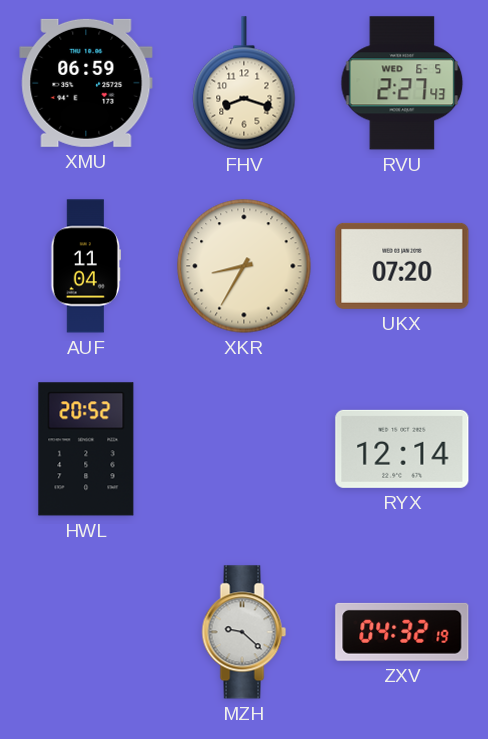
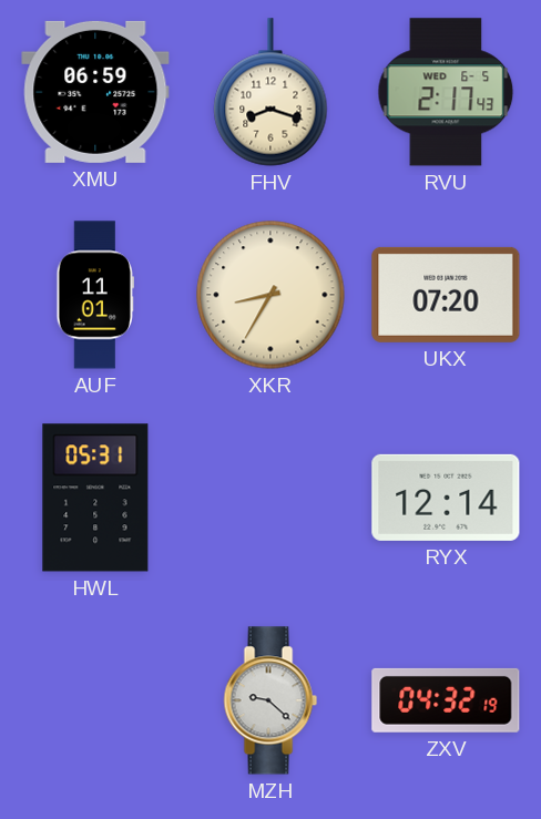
RVU: 2:27 -> 2:17 (446, 92)
AUF: 11:04 -> 11:01 (94, 295)
HWL: 20:52 -> 05:31 (95, 498)
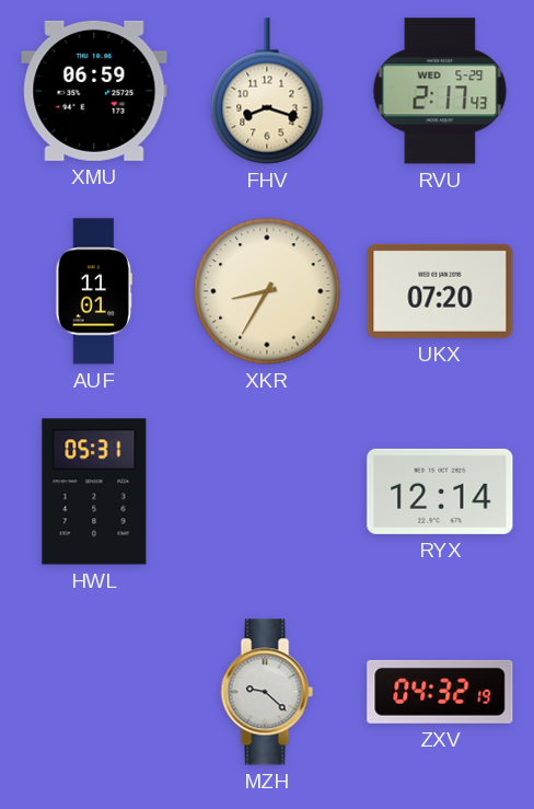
RVU date: WED 6-5 -> WED 5-29 (440, 91)
